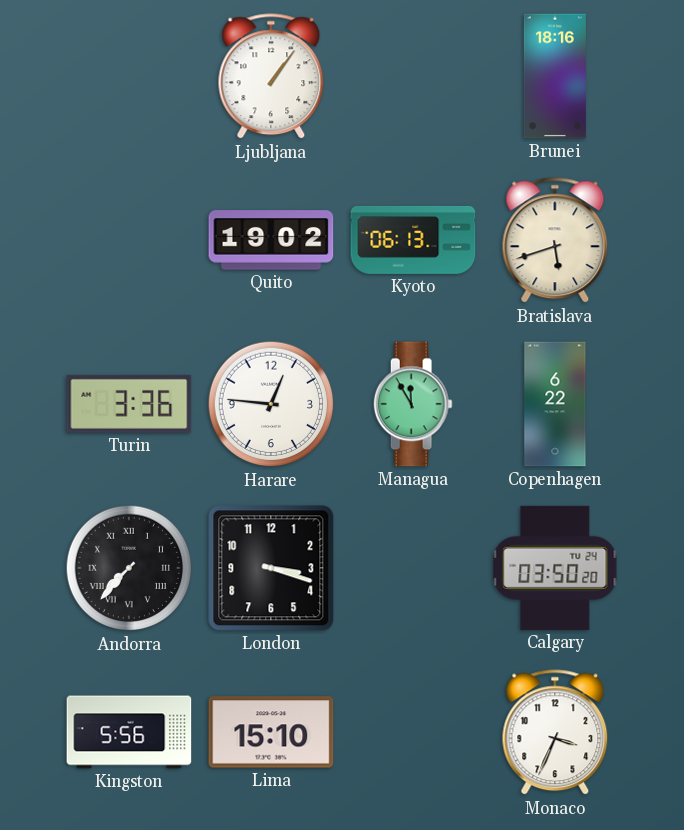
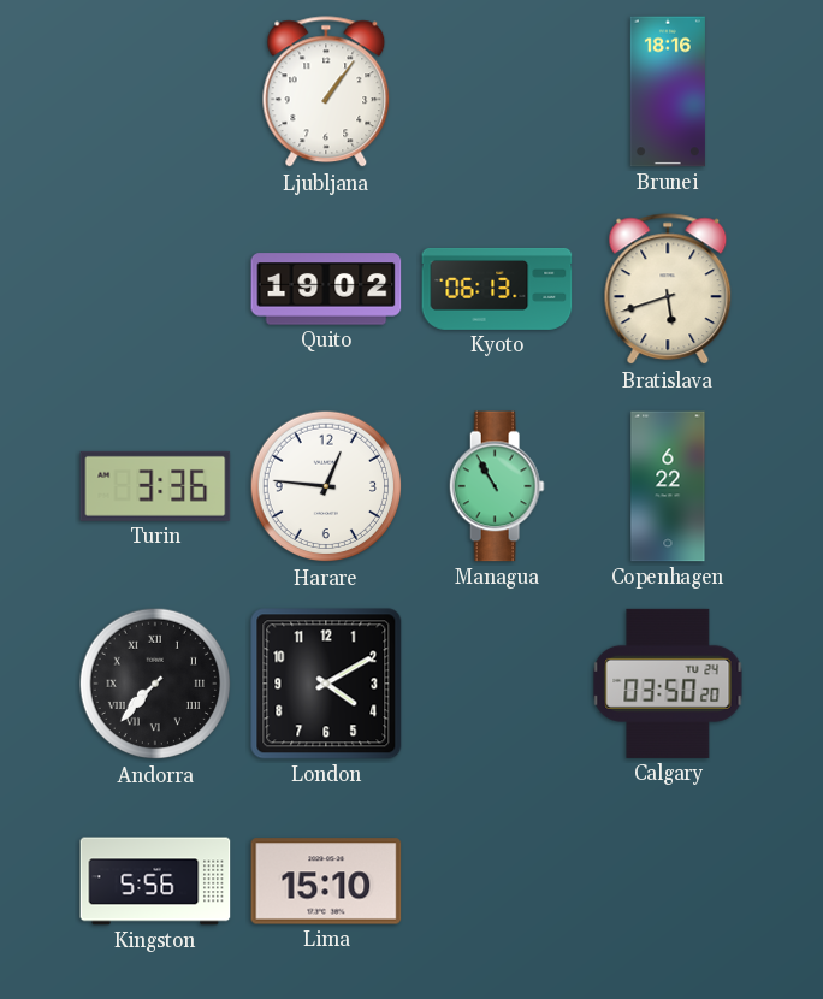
Managua: 11:55 -> 10:55 (497, 486)
London: 3:18 -> 4:10 (326, 684)
Monaco: 3:34 -> none (555, 733)
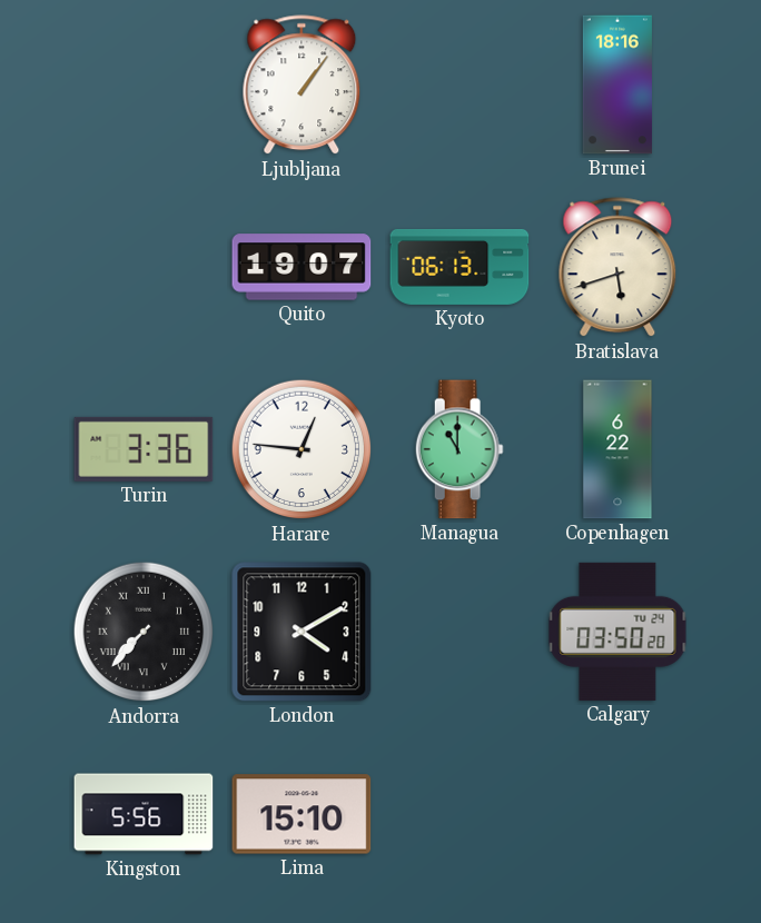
Quito: 19:02 -> 19:07 (302, 267)
Managua: 10:55 -> 11:00 (459, 449)
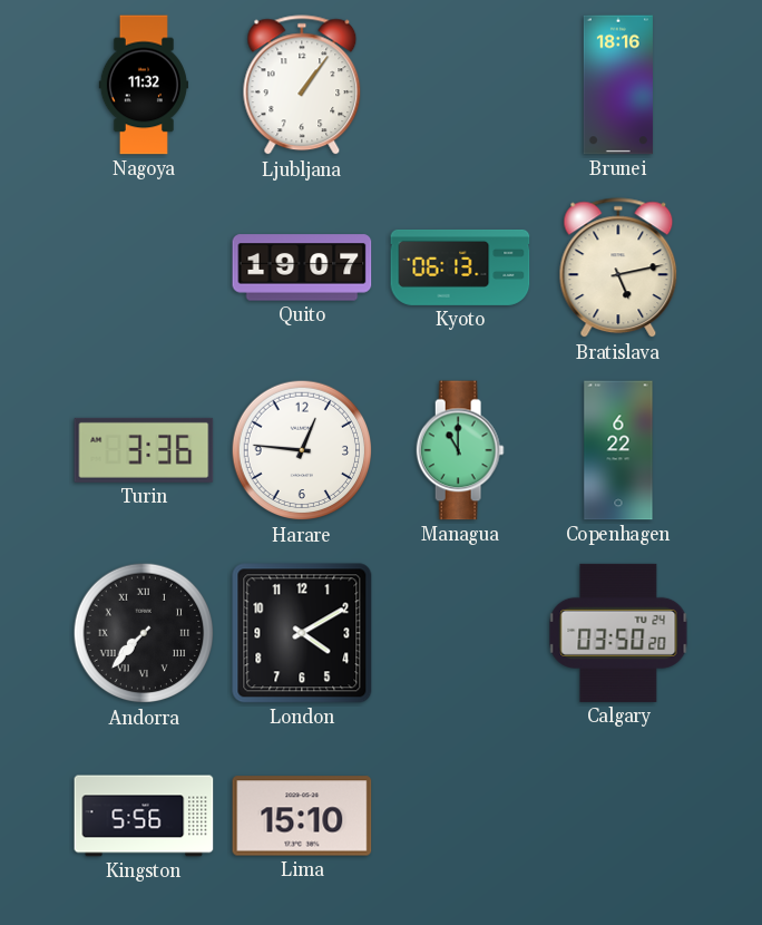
Nagoya: none -> 11:32 (144, 85)
Bratislava: 5:42 -> 5:13 (618, 269)
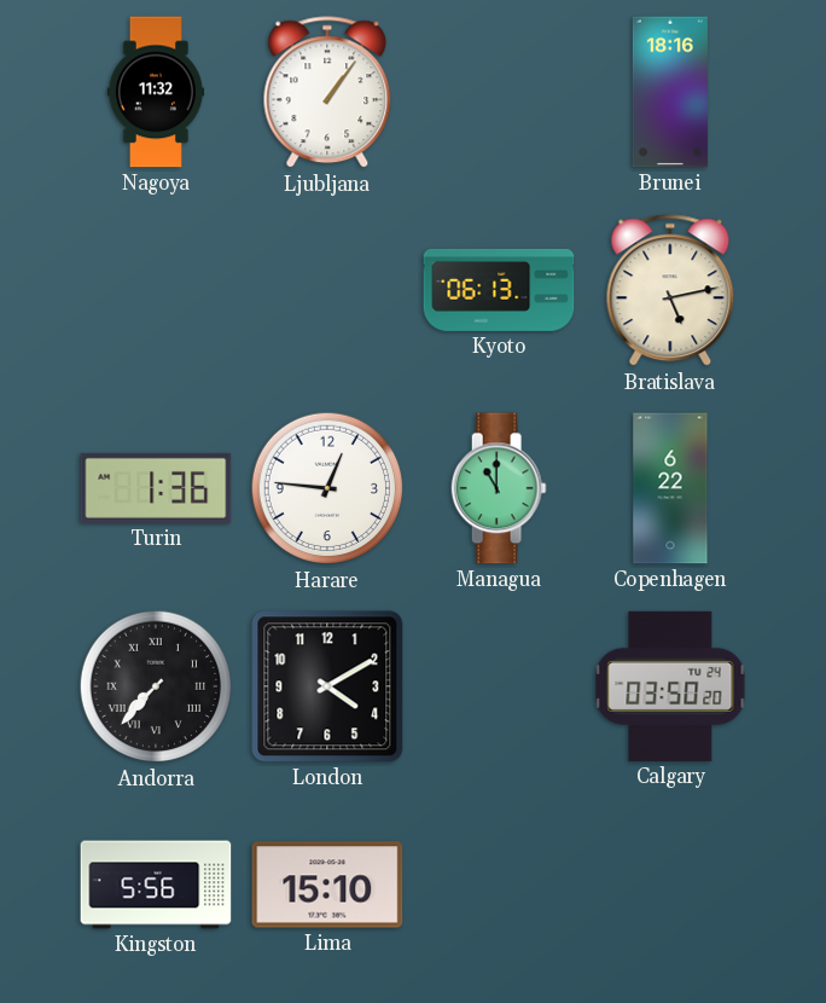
Quito: 19:07 -> none (302, 267)
Turin: 3:36 -> 1:36 (156, 488)
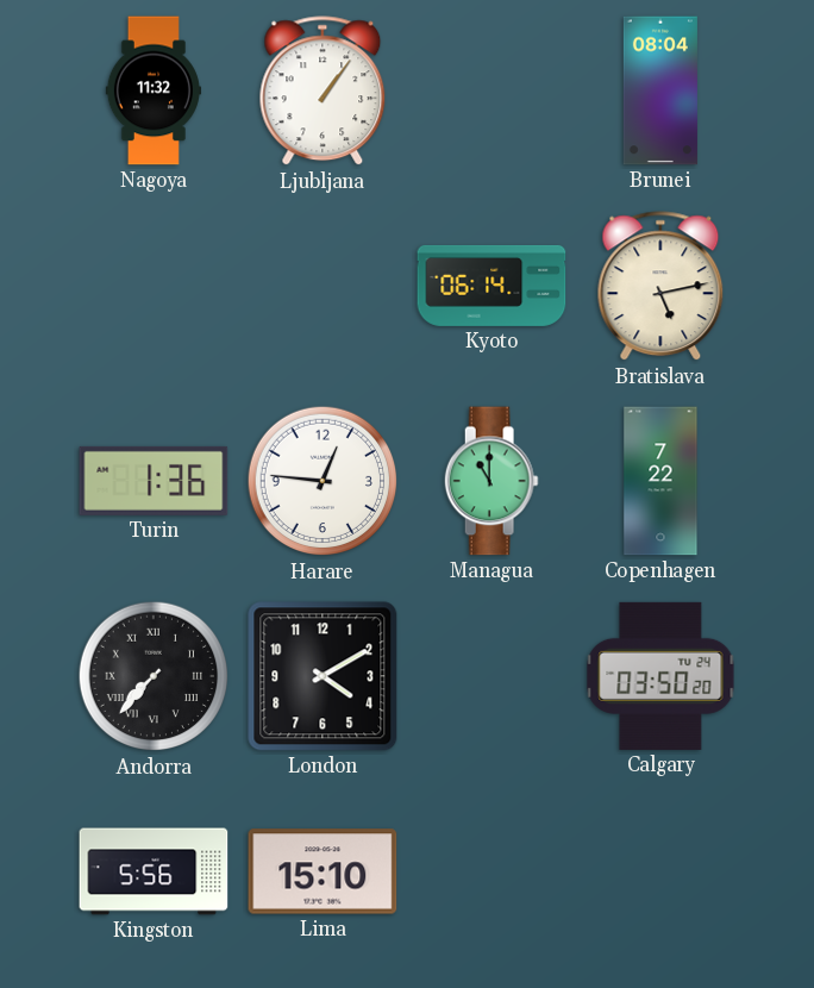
Brunei: 18:16 -> 08:04 (660, 90)
Kyoto: 06:13 -> 06:14 (491, 286)
Copenhagen: 6:22 -> 7:22 (660, 481)
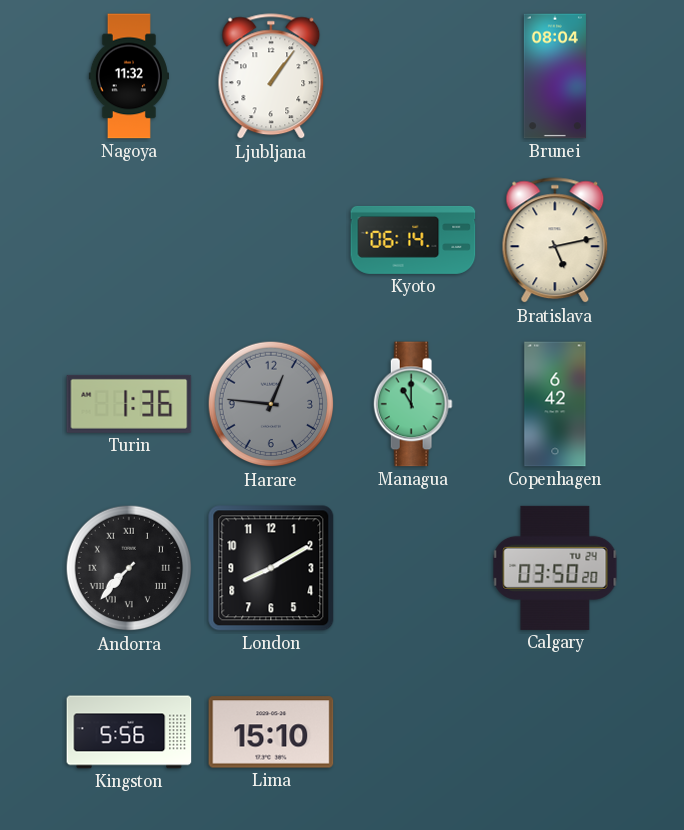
Harare dial: white -> grey (271, 404)
Copenhagen: 7:22 -> 6:42 (555, 404)
London: 4:10 -> 8:10 (271, 568)
